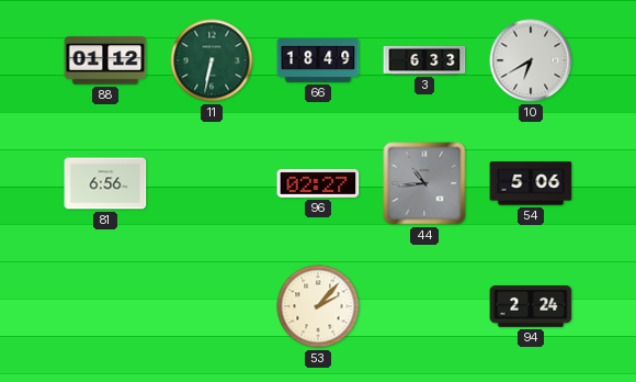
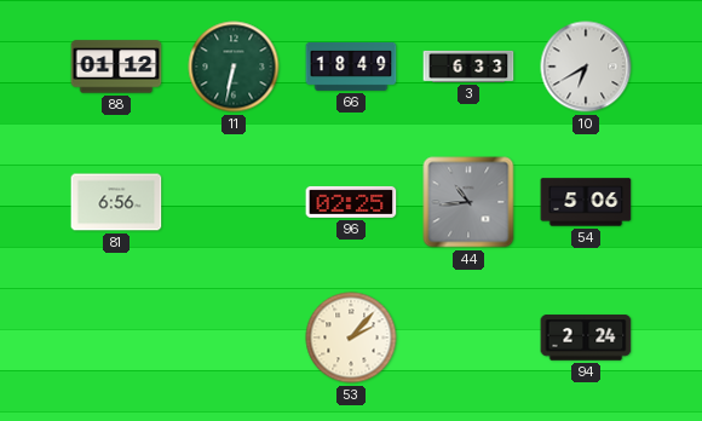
96: 02:27 -> 02:25 (351, 202)
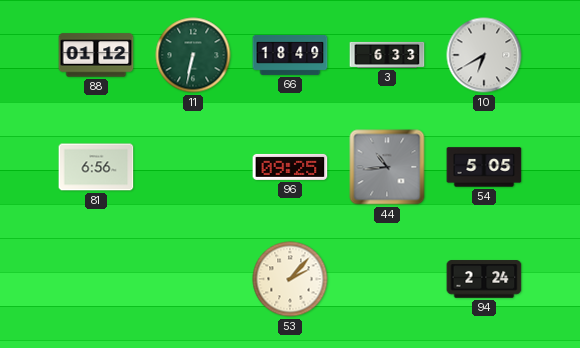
96: 02:25 -> 09:25 (290, 167)
54: 5:06 -> 5:05 (484, 167)
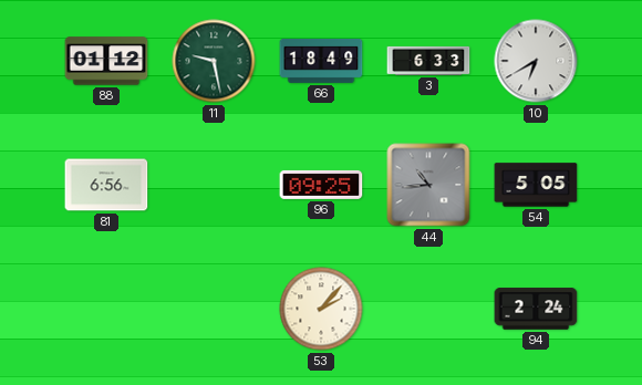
11: 6:32 -> 9:28 (214, 61)
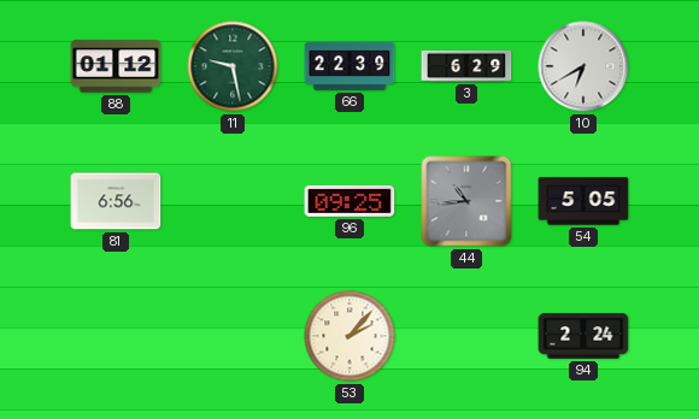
66: 18:49 -> 22:39 (349, 66)
3: 6:33 -> 6:29 (466, 66)
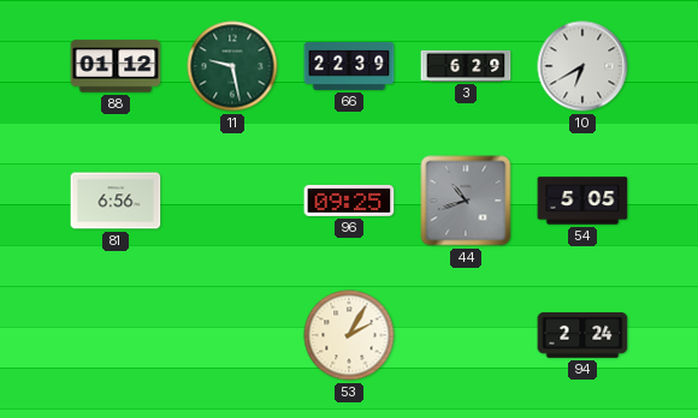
44: 10:44 -> 10:42 (466, 201)
53: 2:07 -> 2:05 (349, 335)
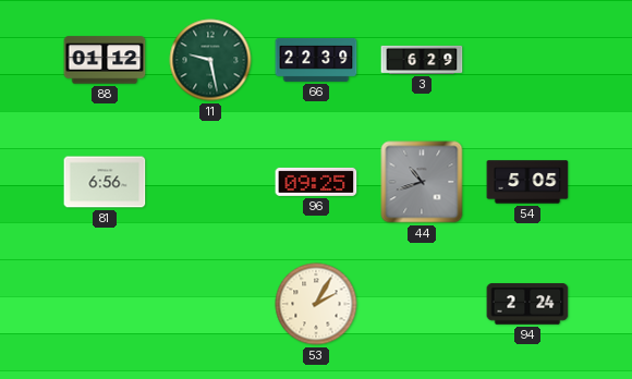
10: 6:40 -> none (582, 66)
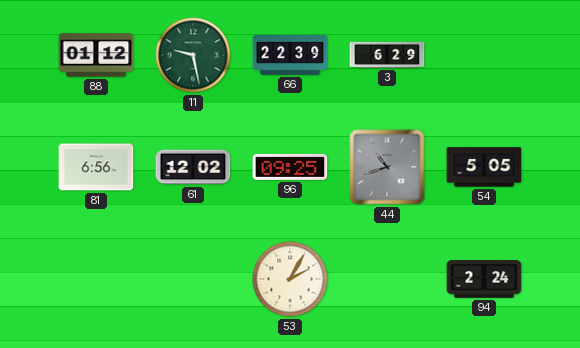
61: none -> 12:02 (193, 167)
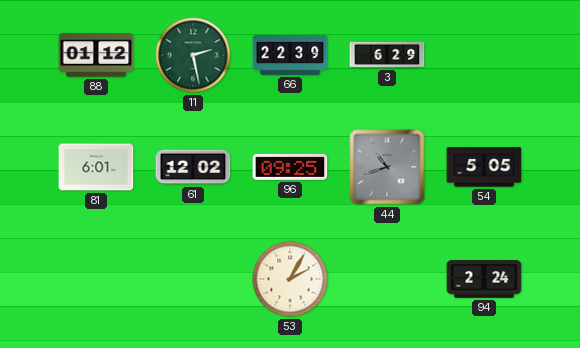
11: 9:28 -> 2:28 (193, 55)
81: 6:56 -> 6:01 (96, 167)
